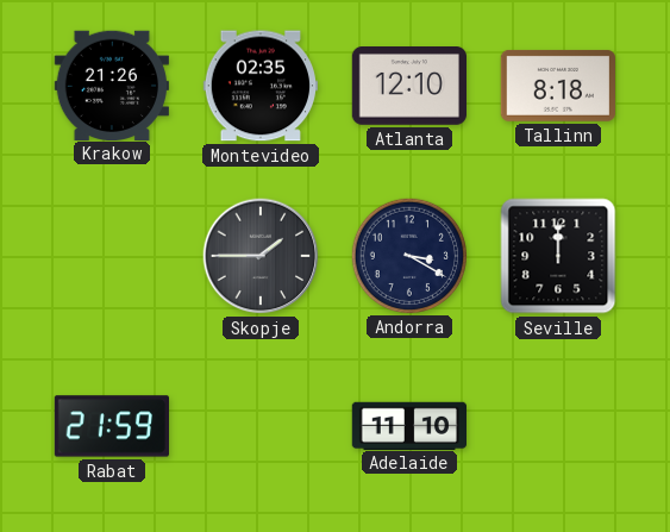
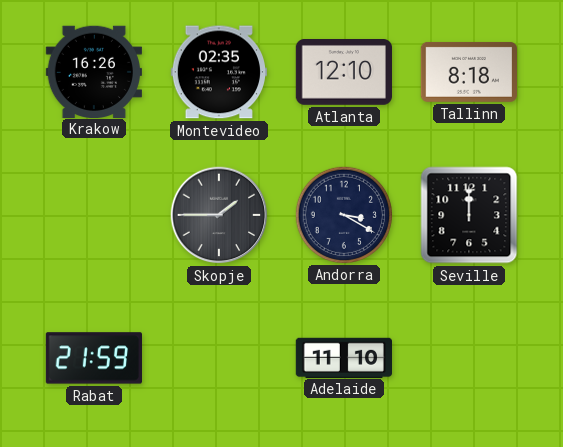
Krakow: 21:26 -> 16:26 (93, 71)
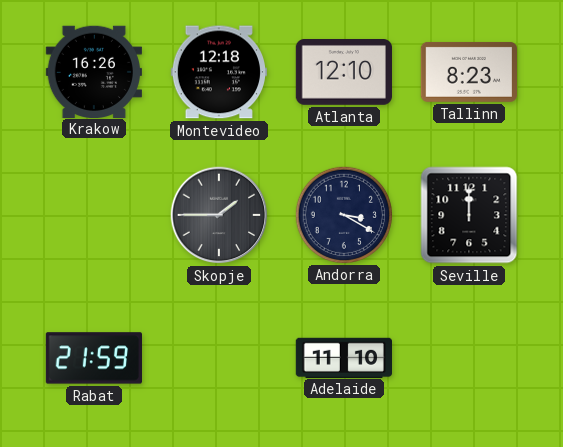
Montevideo: 02:35 -> 12:18 (218, 72)
Tallinn: 8:18 -> 8:23 (468, 72)
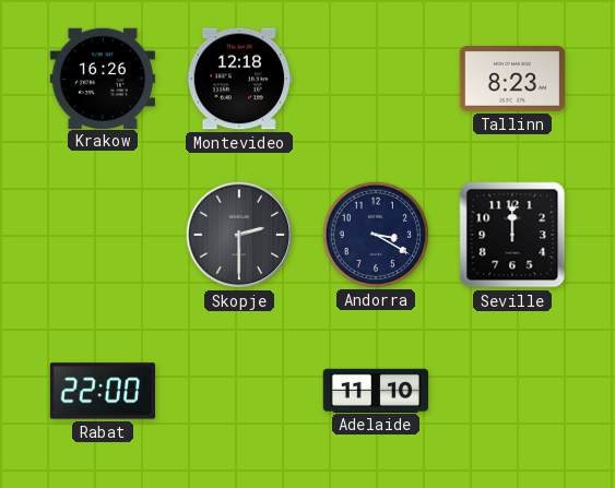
Atlanta: 12:10 -> none (343, 73)
Skopje: 1:45 -> 2:30 (239, 235)
Rabat: 21:59 -> 22:00 (102, 391)
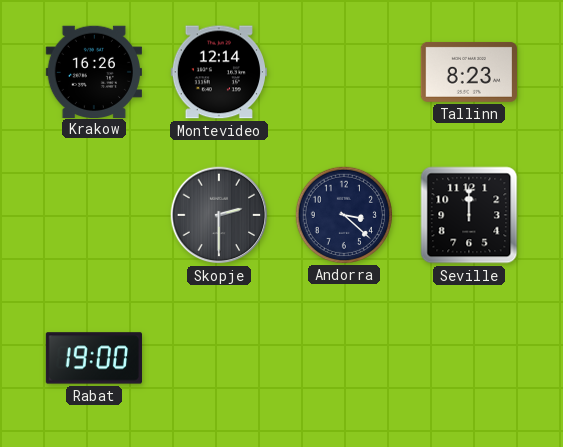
Montevideo: 12:18 -> 12:14 (218, 72)
Andorra: 3:20 -> 3:22 (343, 214)
Rabat: 22:00 -> 19:00 (93, 358)
Adelaide: 11:10 -> none (375, 390)
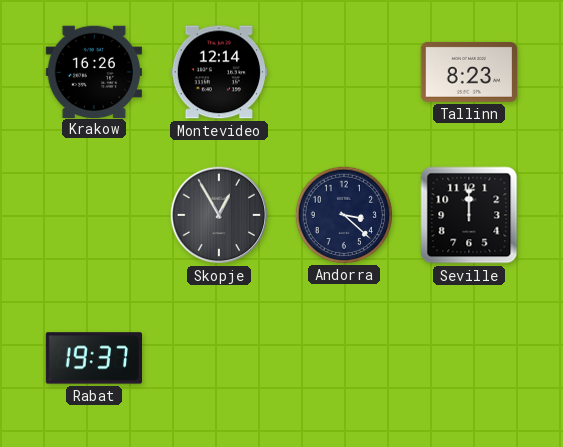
Skopje: 2:30 -> 12:55 (219, 215)
Rabat: 19:00 -> 19:37 (93, 358)
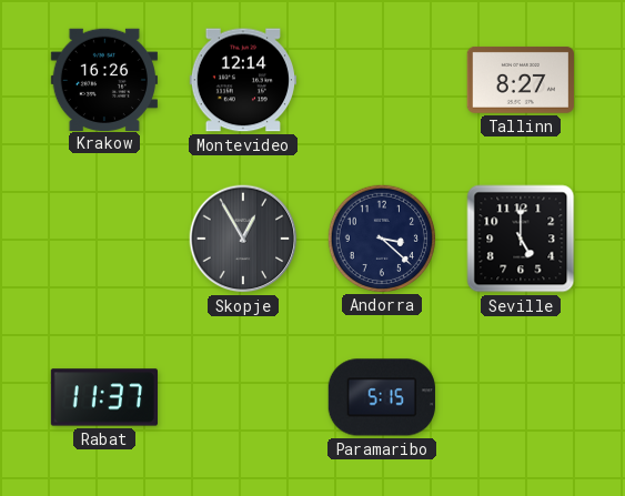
Tallinn: 8:23 -> 8:27 (520, 80)
Seville: 12:00 -> 5:00 (521, 239)
Rabat: 19:37 -> 11:37 (103, 397)
Paramaribo: none -> 5:15 (381, 397)
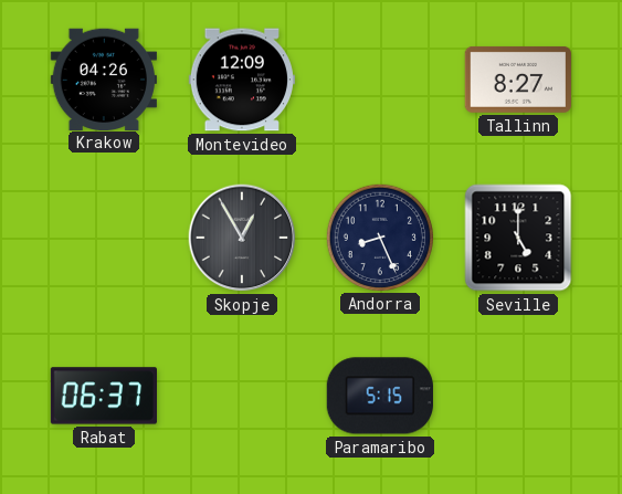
Krakow: 16:26 -> 04:26 (103, 78)
Montevideo: 12:14 -> 12:09 (241, 80)
Andorra: 3:22 -> 8:26 (379, 237)
Rabat: 11:37 -> 06:37 (103, 396)
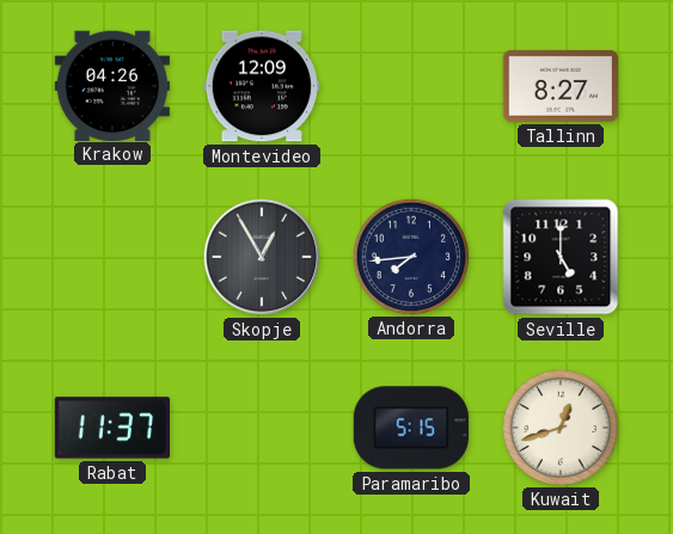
Andorra: 8:26 -> 7:44 (410, 256)
Rabat: 06:37 -> 11:37 (111, 428)
Kuwait: none -> 12:42 (559, 426)
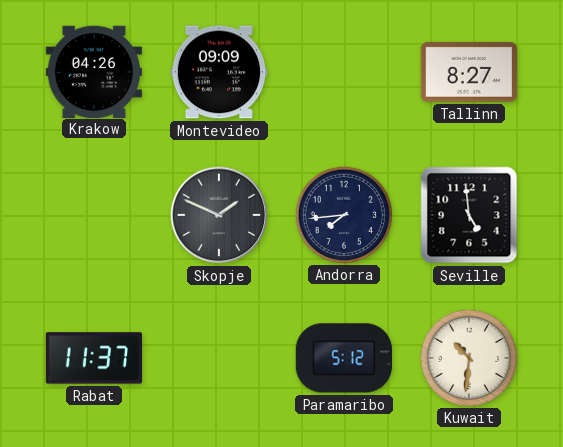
Montevideo: 12:09 -> 09:09 (218, 72)
Skopje: 12:55 -> 1:49 (219, 215)
Seville: 5:00 -> 4:59 (469, 215)
Paramaribo: 5:15 -> 5:12 (343, 358)
Kuwait: 12:42 -> 10:31 (468, 357)
